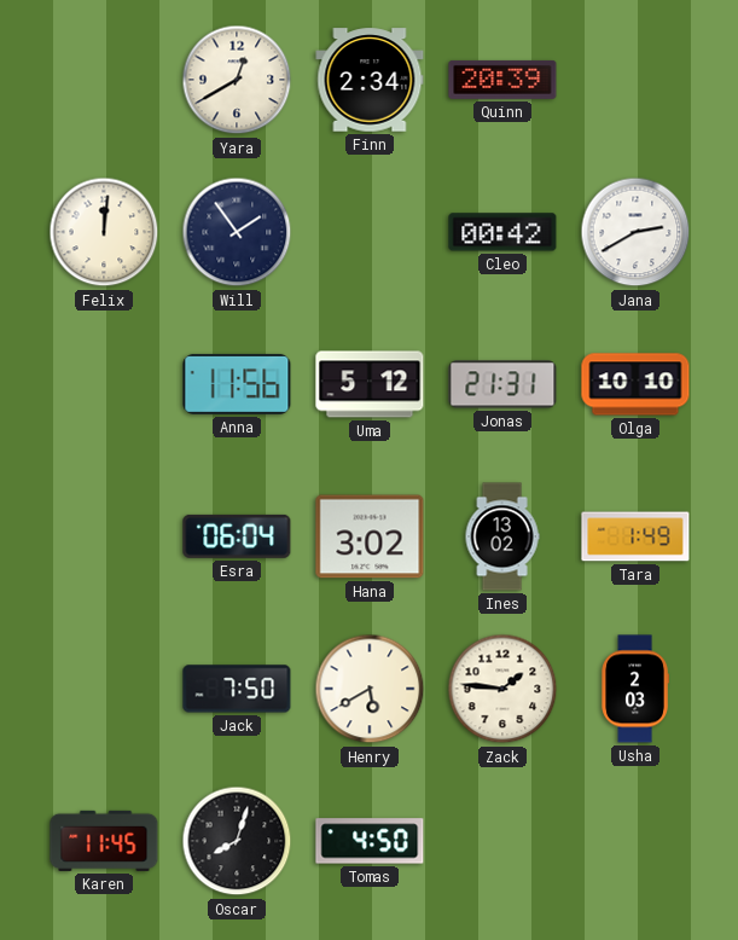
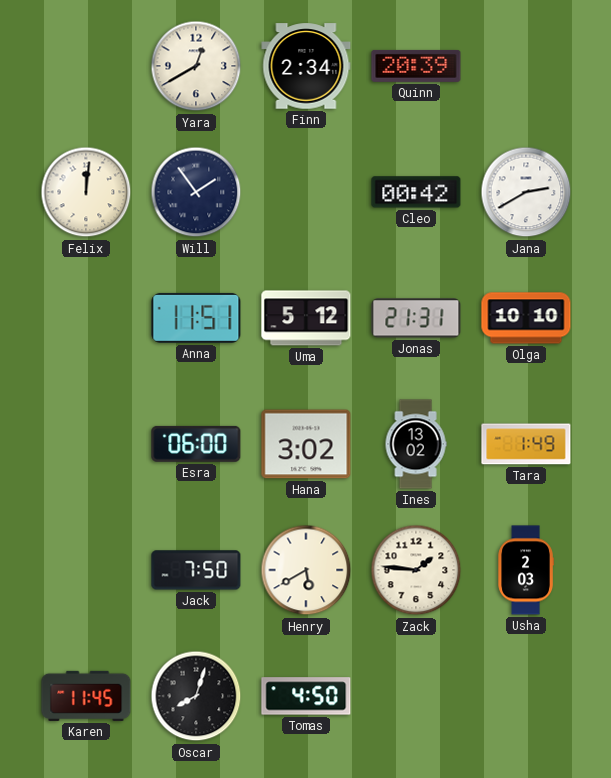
Anna: 11:56 -> 11:51 (196, 318)
Esra: 06:04 -> 06:00 (196, 444)
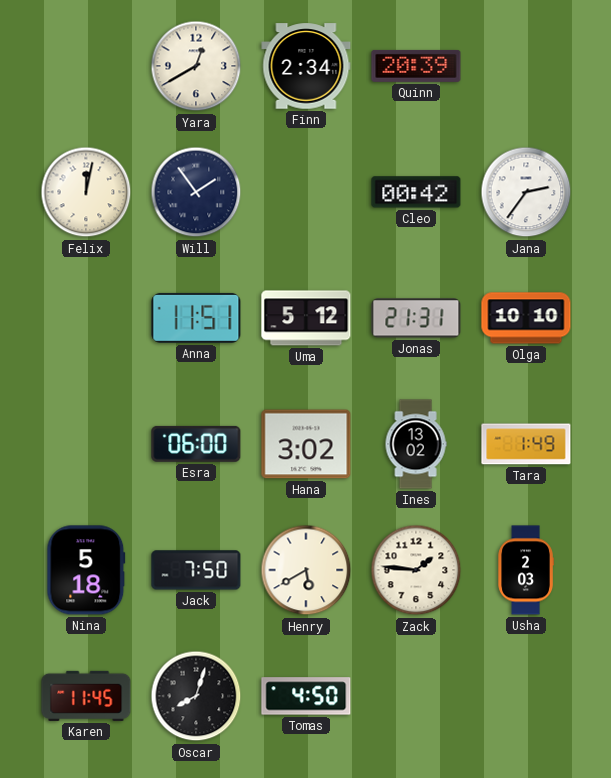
Felix: 12:01 -> 12:02 (86, 192)
Jana: 2:40 -> 2:36 (526, 192)
Nina: none -> 5:18 (86, 570)
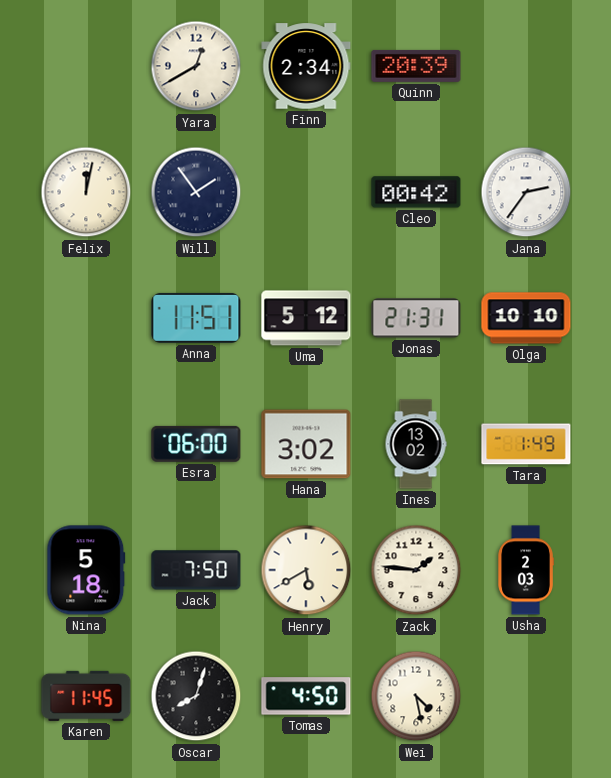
Wei: none -> 4:28 (416, 696)
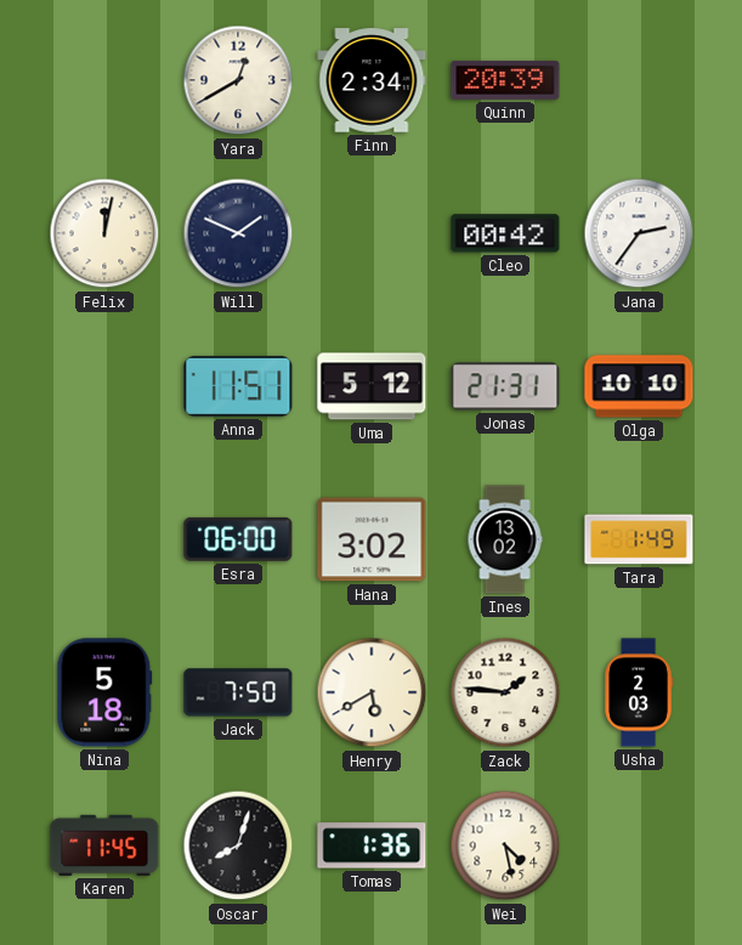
Will: 1:54 -> 1:49 (238, 233)
Tomas: 4:50 -> 1:36 (372, 845)
